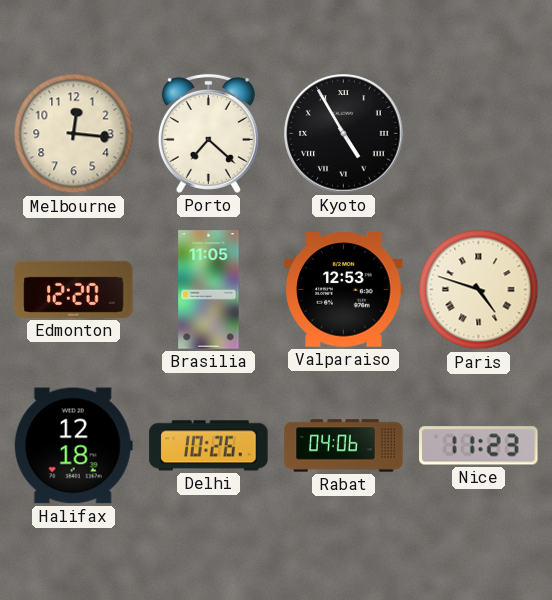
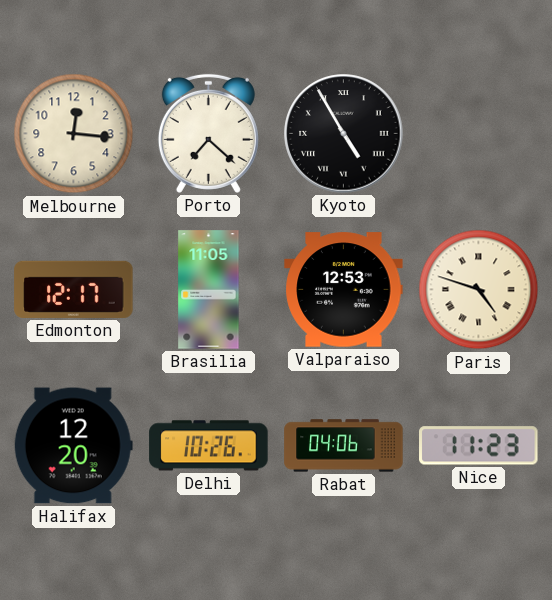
Edmonton: 12:20 -> 12:17 (74, 289)
Halifax: 12:18 -> 12:20 (73, 446)
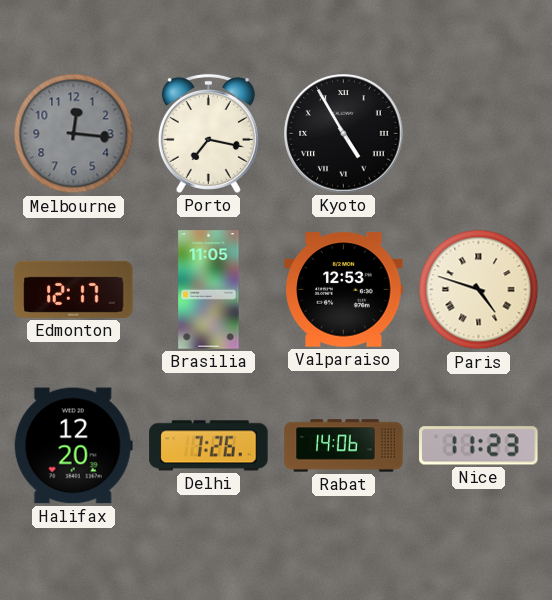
Melbourne dial: cream -> grey (74, 134)
Porto: 7:22 -> 7:17 (208, 133)
Delhi: 10:26 -> 7:26 (209, 446)
Rabat: 04:06 -> 14:06 (344, 446)
